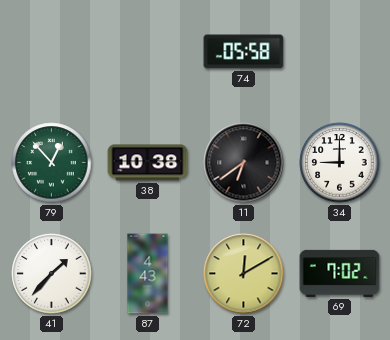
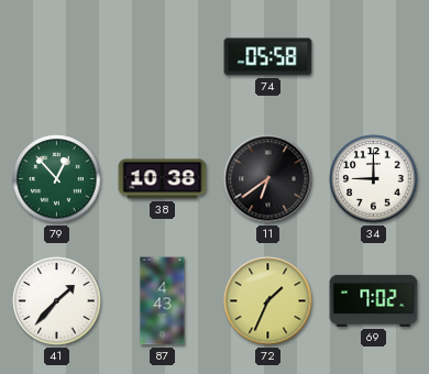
72: 12:10 -> 1:34 (268, 301)
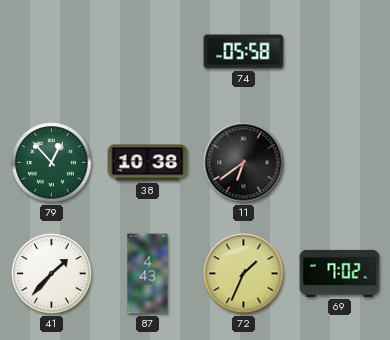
34: 9:00 -> none (374, 179)
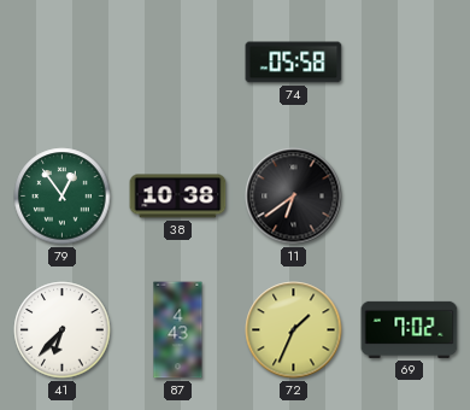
79: 12:53 -> 12:54 (63, 197)
41: 1:37 -> 6:37 (63, 330)
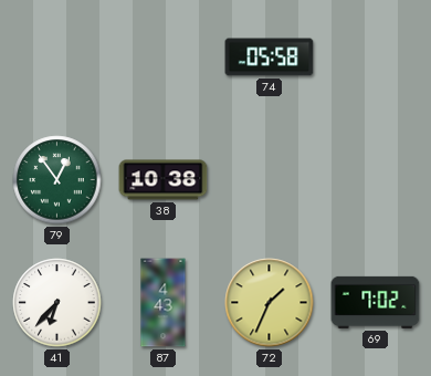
11: 6:39 -> none (294, 197)
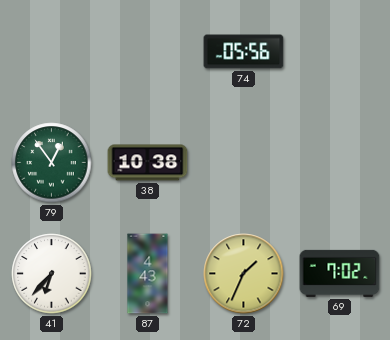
74: 05:58 -> 05:56 (244, 52)
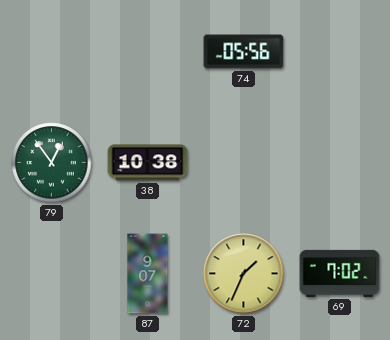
41: 6:37 -> none (52, 274)
87: 4:43 -> 9:07 (148, 274)
